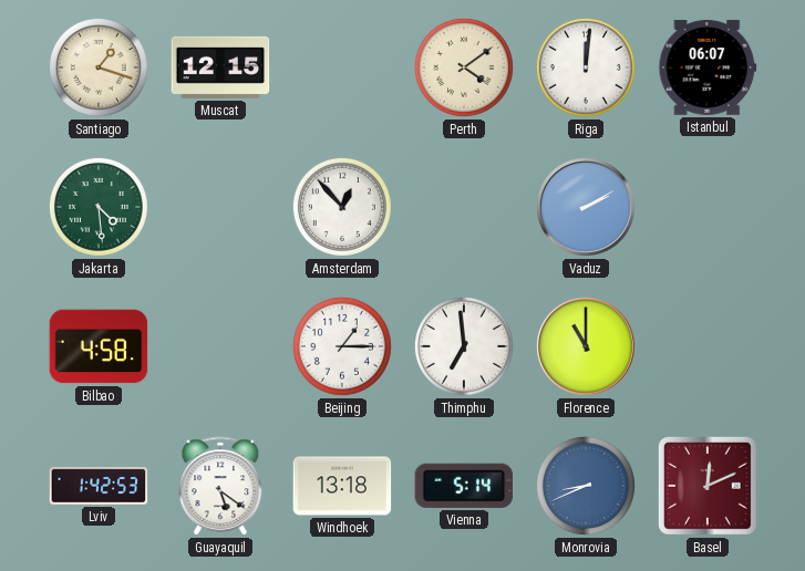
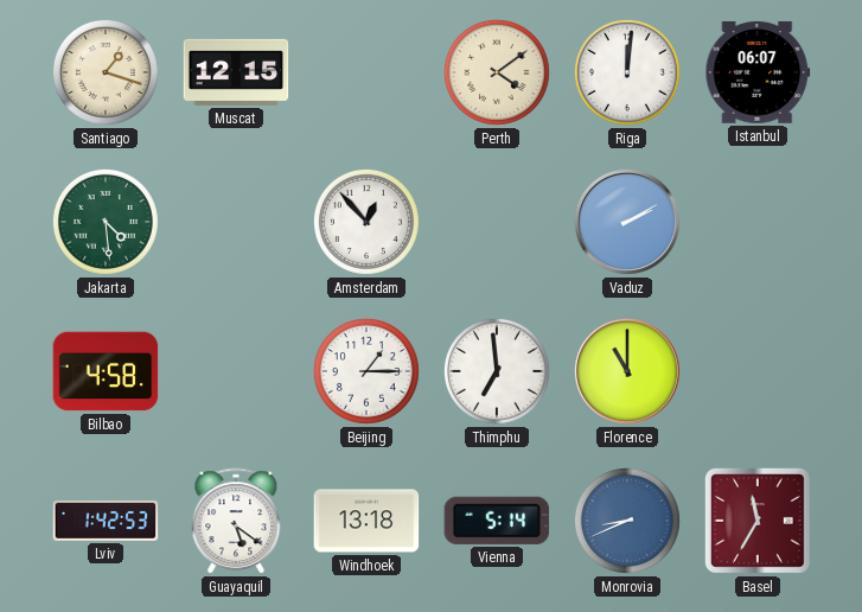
Basel: 12:11 -> 11:35 (758, 521)
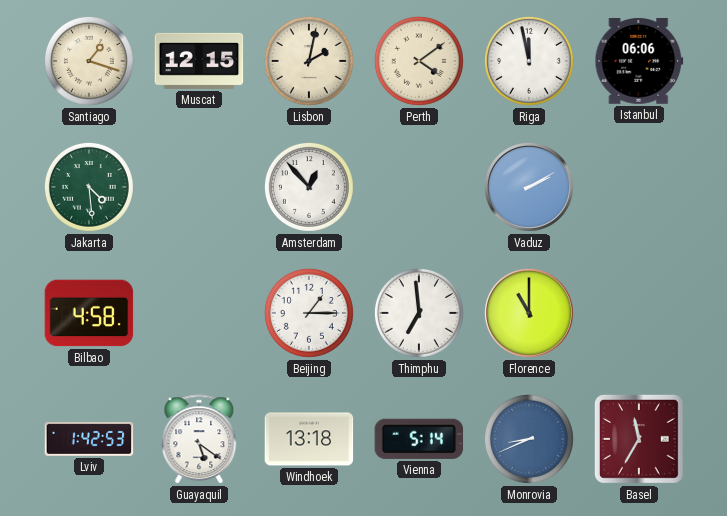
Lisbon: none -> 2:02 (309, 61)
Riga: 12:01 -> 11:58 (529, 61)
Istanbul: 06:07 -> 06:06 (639, 61)
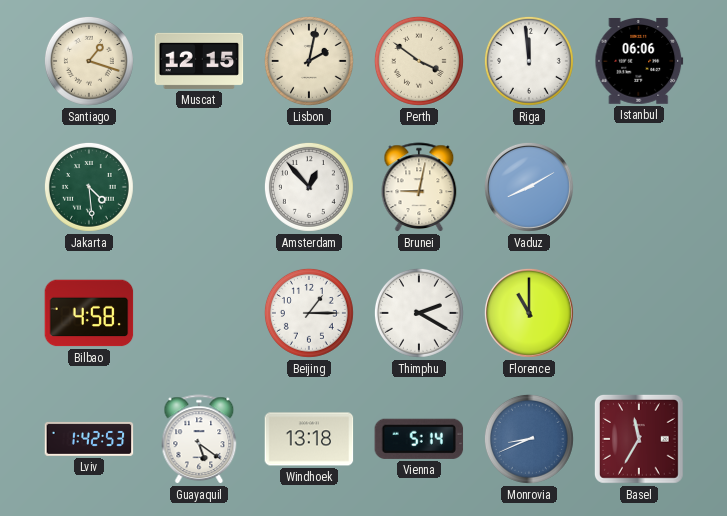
Perth: 4:09 -> 3:51 (419, 61)
Riga: 11:58 -> 11:59 (529, 61)
Brunei: none -> 9:02 (419, 187)
Vaduz: 2:10 -> 8:10 (529, 187)
Thimphu: 6:59 -> 2:20 (419, 313)
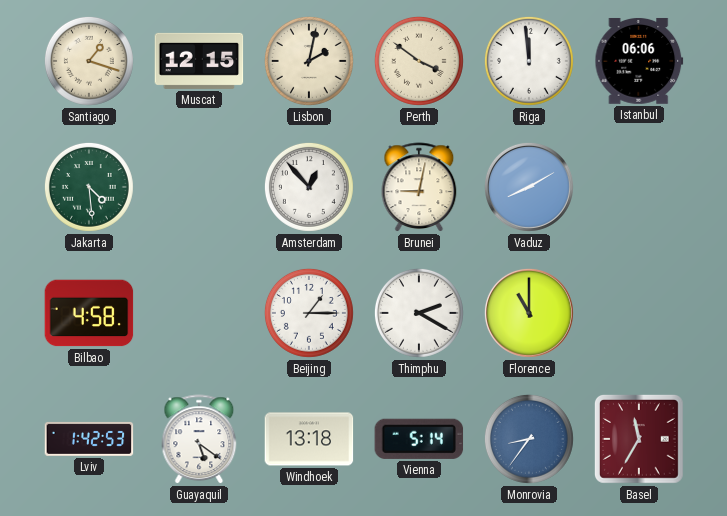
Monrovia: 8:41 -> 8:36 (529, 439)
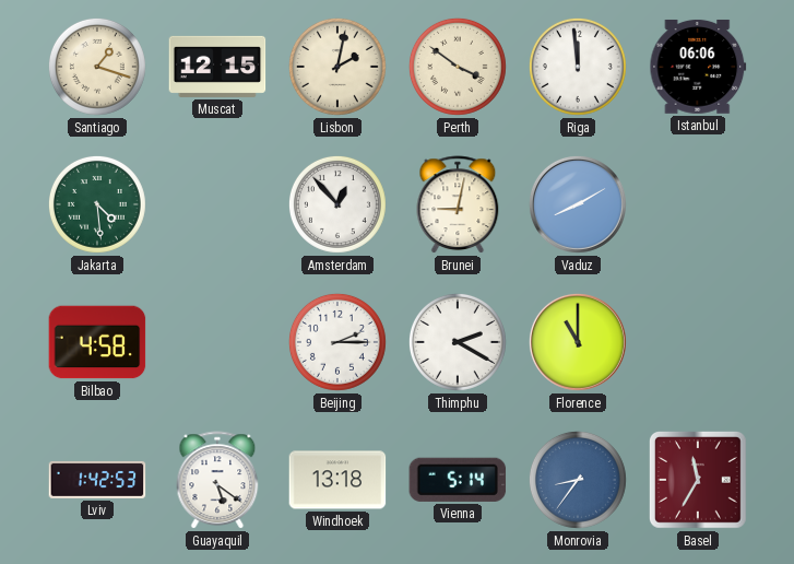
Beijing: 1:15 -> 2:15 (337, 342)
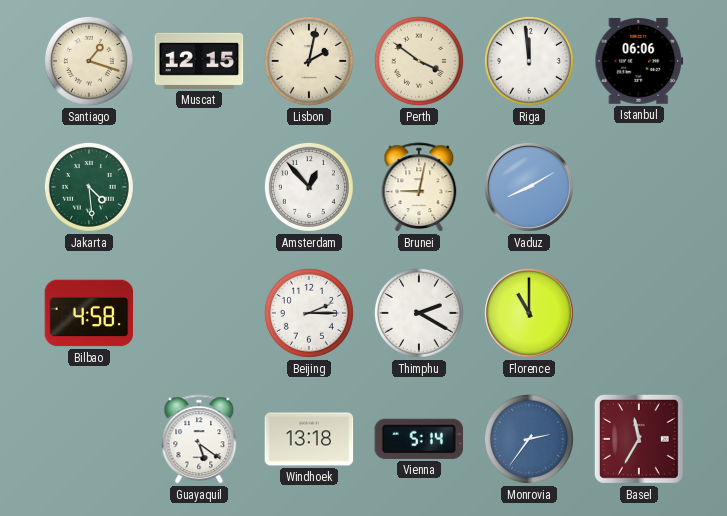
Lviv: 1:42 -> none (97, 480)
Monrovia: 8:36 -> 2:36 (529, 439)
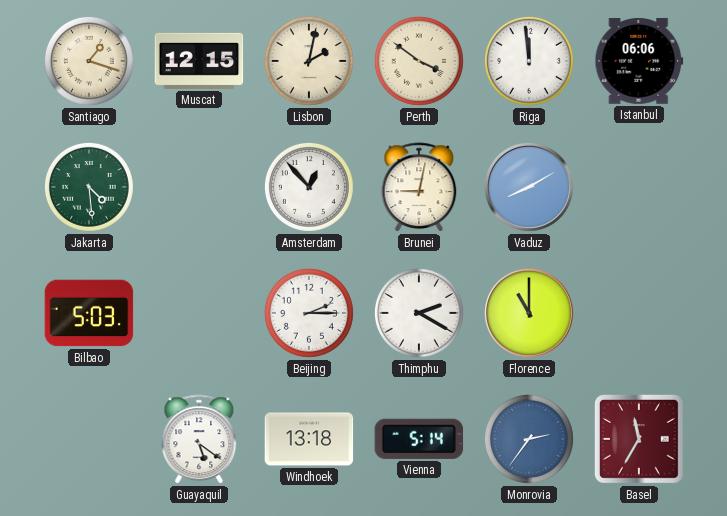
Bilbao: 4:58 -> 5:03 (89, 313)
